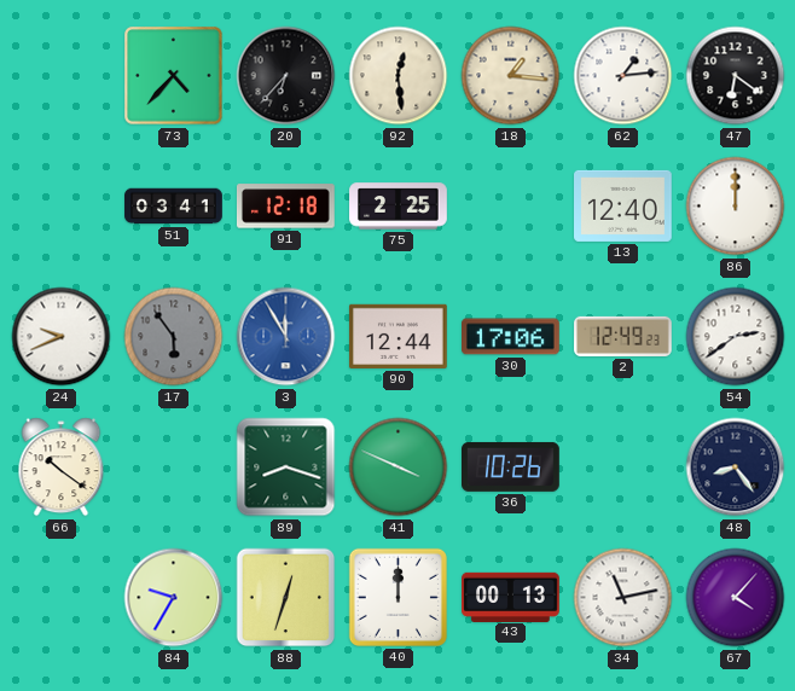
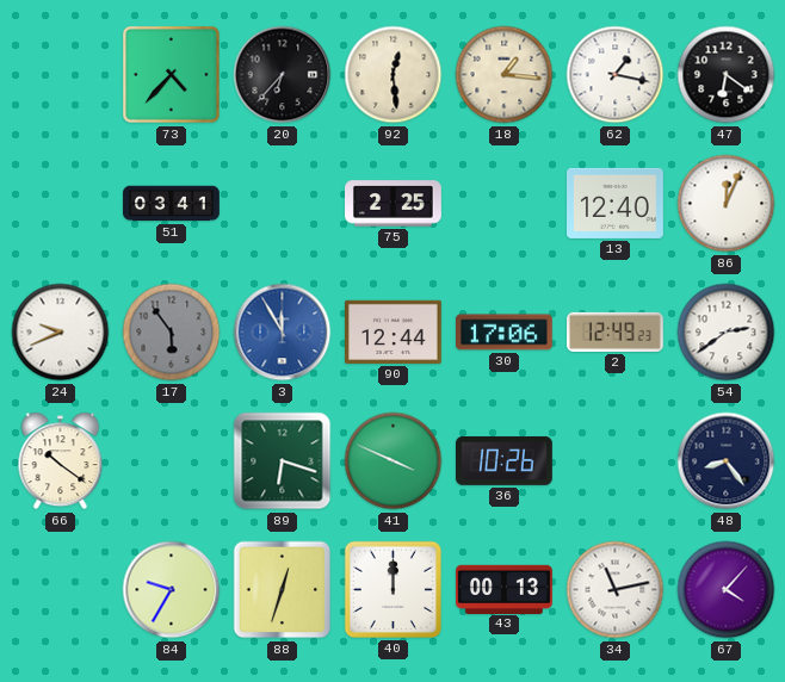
62: 1:14 -> 1:17 (616, 75)
91: 12:18 -> none (286, 207)
86: 12:00 -> 12:04 (727, 204)
89: 8:18 -> 6:18 (283, 461)
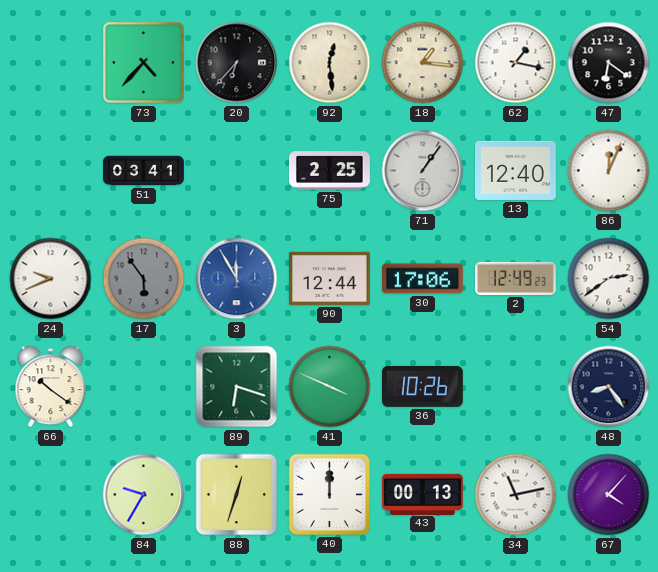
71: none -> 1:06 (423, 171)
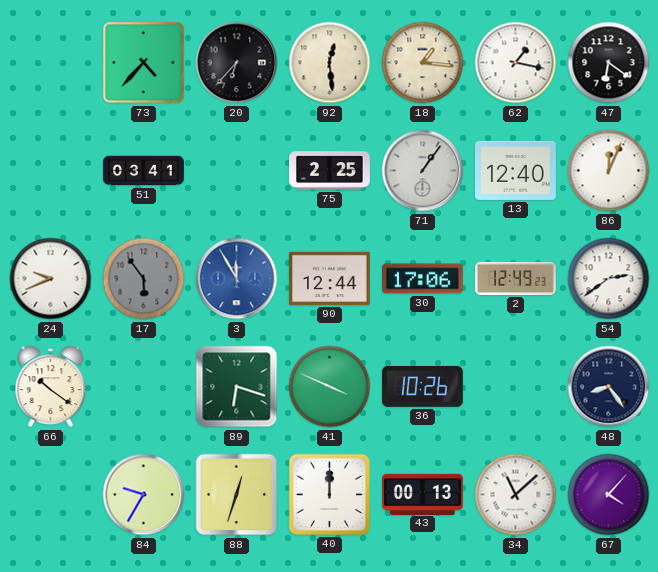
34: 11:13 -> 11:08 (516, 495)
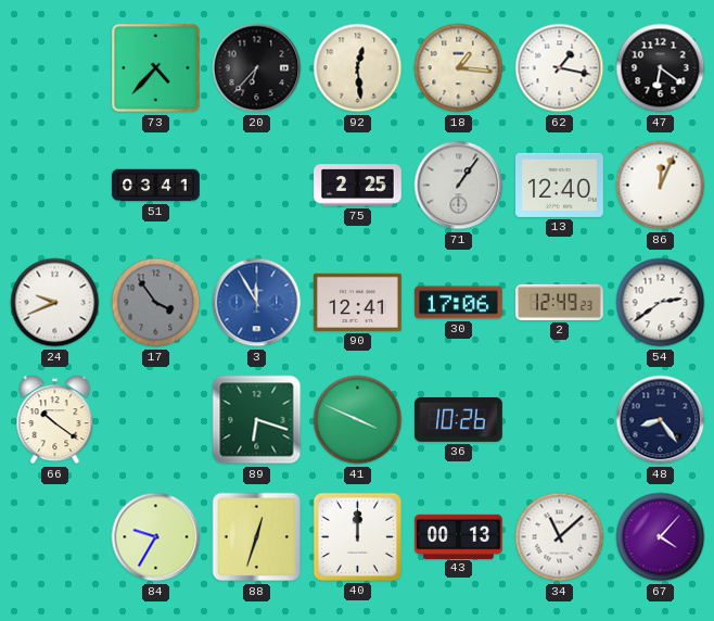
17: 5:54 -> 3:54 (156, 303)
90: 12:44 -> 12:41 (358, 302)
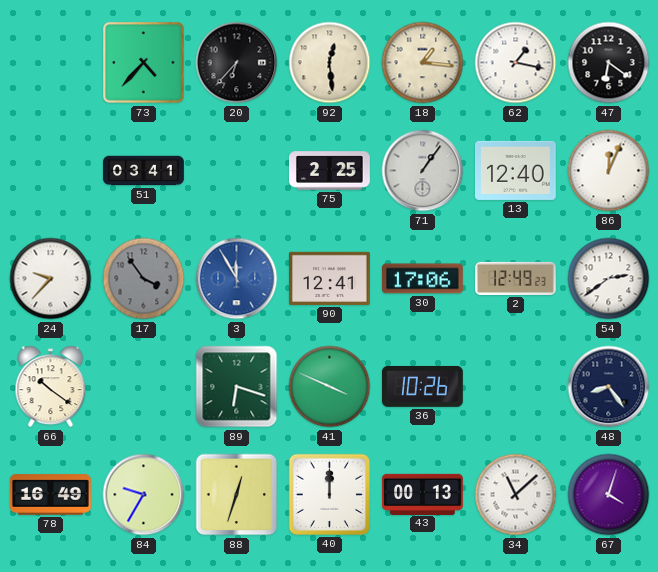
24: 9:41 -> 9:37 (51, 279)
78: none -> 16:49 (51, 495)
67: 4:07 -> 4:03 (609, 495)
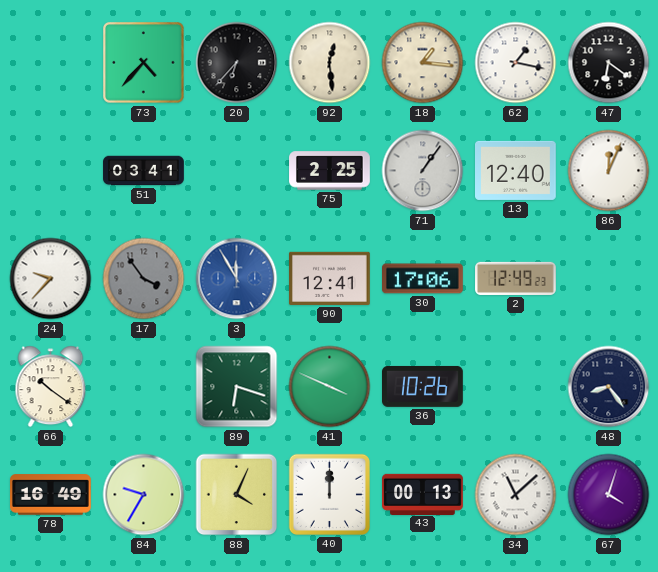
54: 2:39 -> none (609, 279)
88: 12:33 -> 4:04 (237, 495)
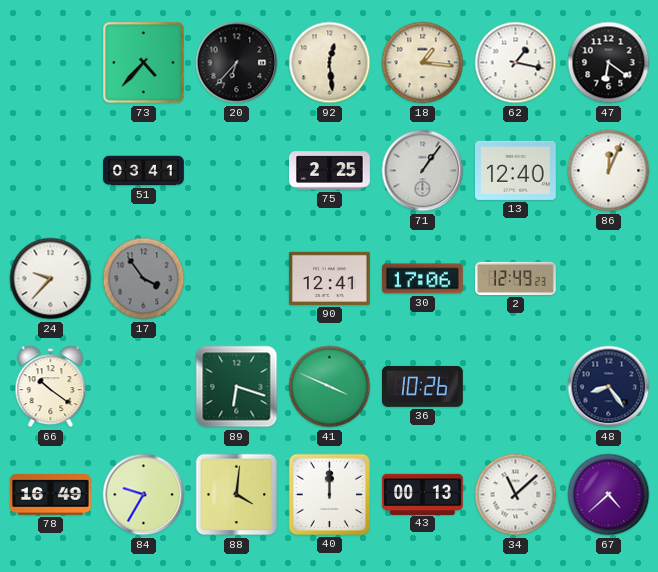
3: 11:55 -> none (237, 279)
88: 4:04 -> 4:01 (237, 495)
67: 4:03 -> 4:38 (609, 495)
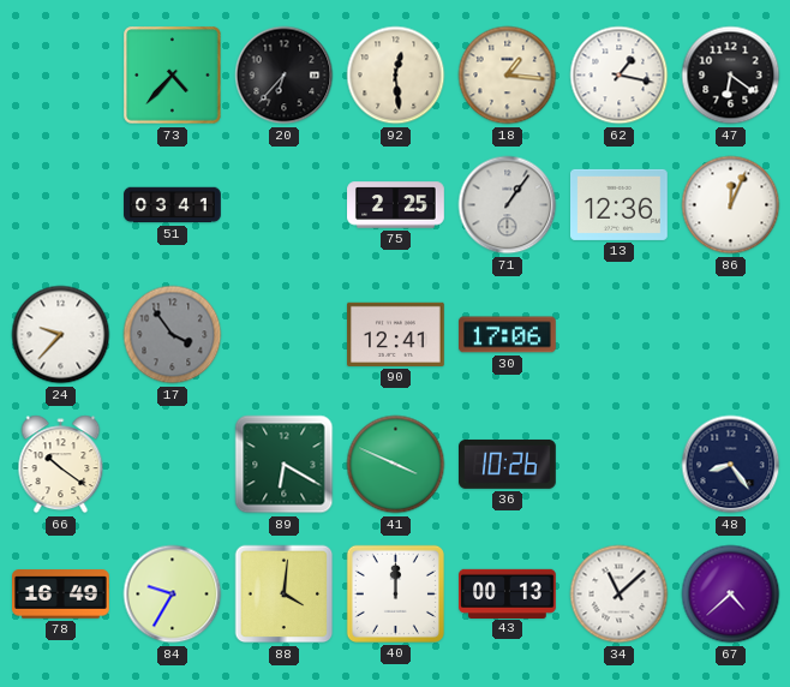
13: 12:40 -> 12:36 (620, 204)
2: 12:49 -> none (516, 278)
89: 6:18 -> 6:20 (285, 465)
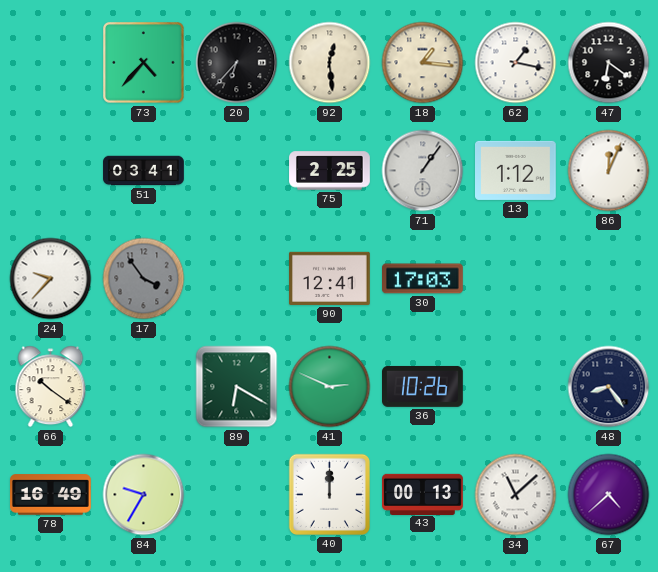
13: 12:36 -> 1:12 (516, 170)
30: 17:06 -> 17:03 (423, 279)
41: 3:49 -> 2:49 (330, 387)
88: 4:01 -> none (285, 595)
